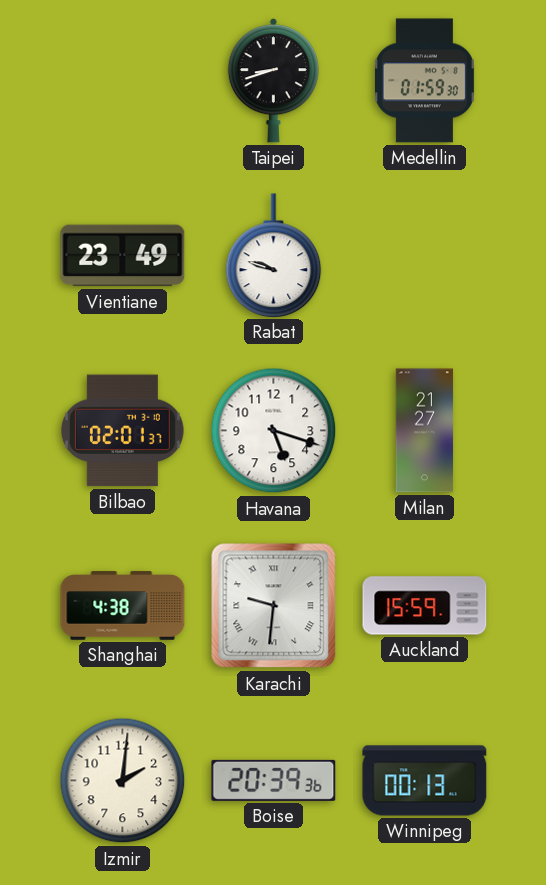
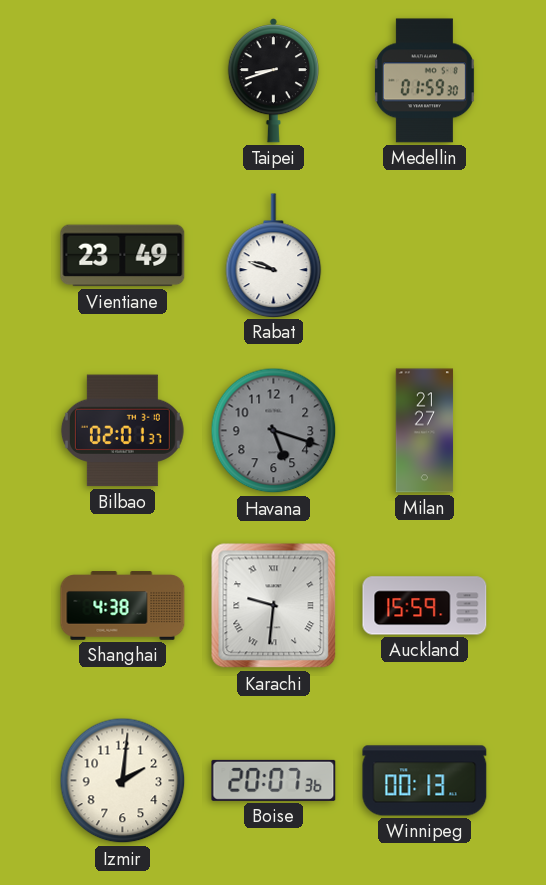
Havana dial: white -> grey (274, 431)
Boise: 20:39 -> 20:07 (274, 780)
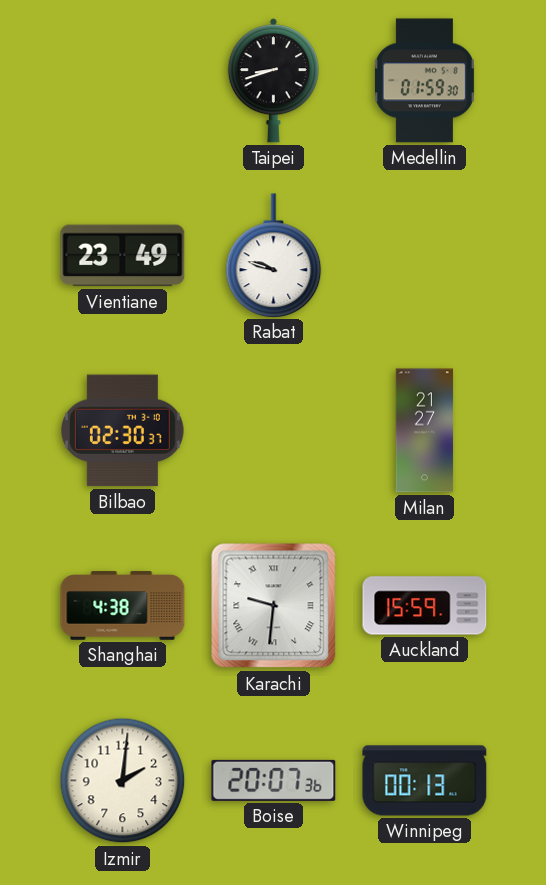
Bilbao: 02:01 -> 02:30 (122, 431)
Havana: 5:18 -> none (274, 431)
